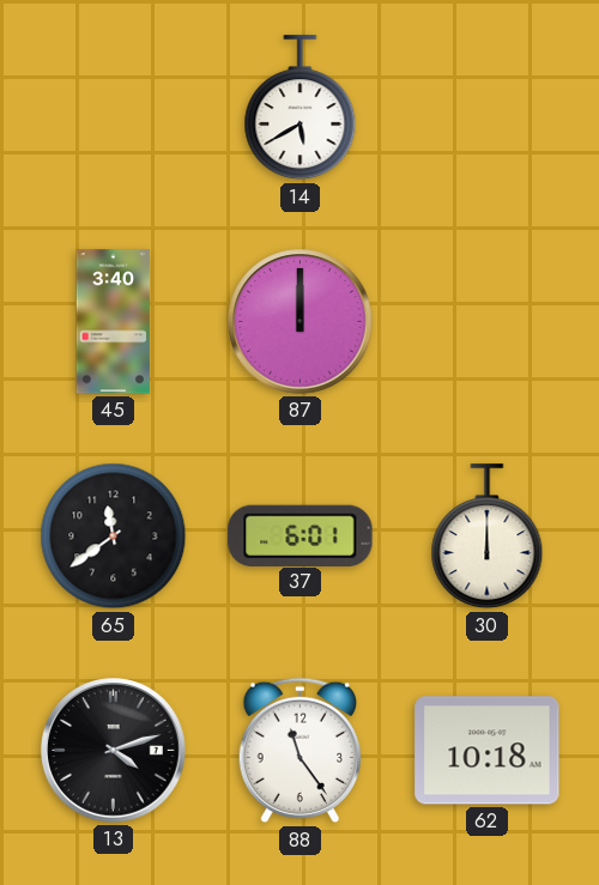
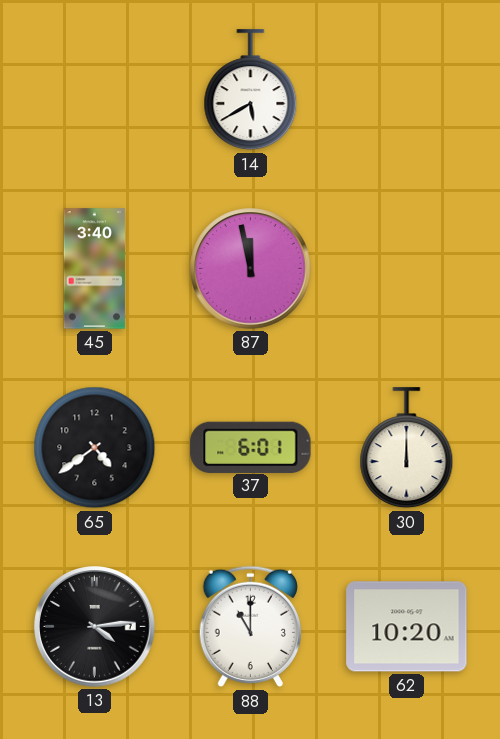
87: 12:00 -> 11:58 (251, 269)
65: 11:39 -> 4:39 (95, 448)
13: 4:12 -> 4:14 (95, 627)
88: 11:24 -> 11:00 (250, 627)
62: 10:18 -> 10:20 (407, 627)
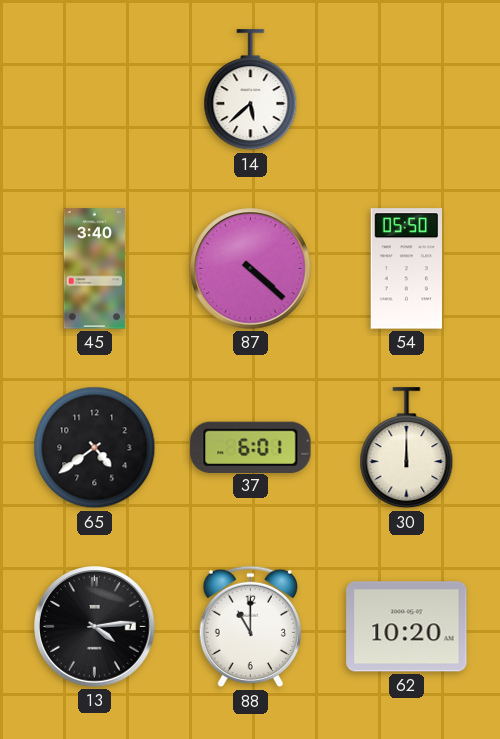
14: 5:40 -> 5:38 (251, 90)
87: 11:58 -> 4:22 (251, 269)
54: none -> 05:50 (406, 269)
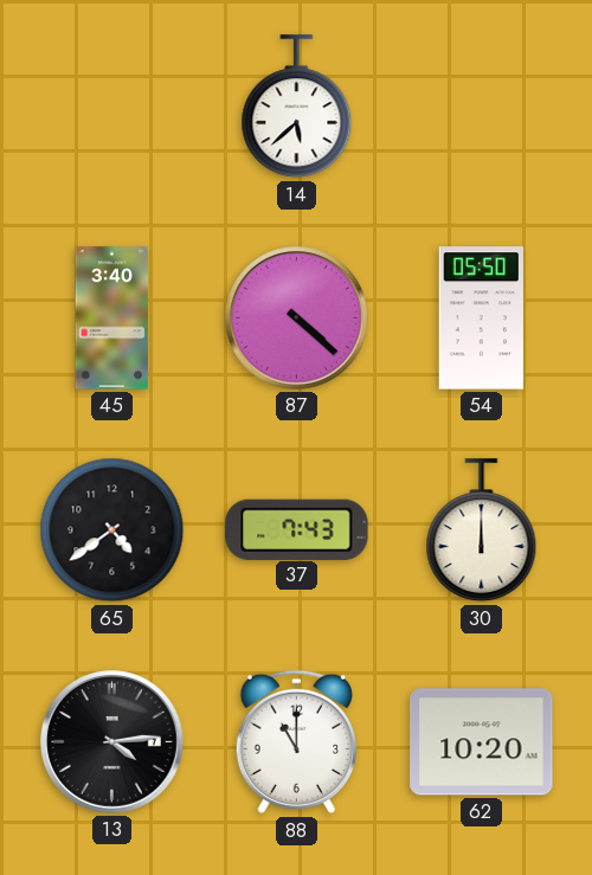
37: 6:01 -> 7:43 (297, 529)
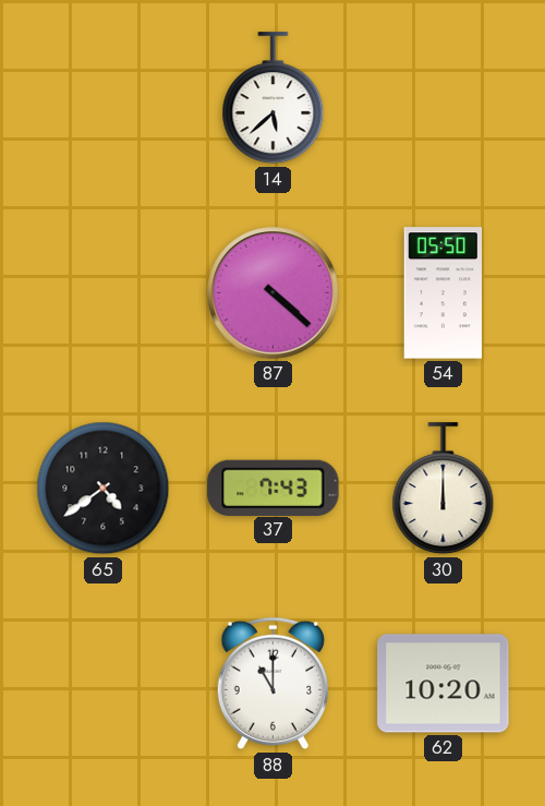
45: 3:40 -> none (112, 319)
13: 4:14 -> none (112, 742)
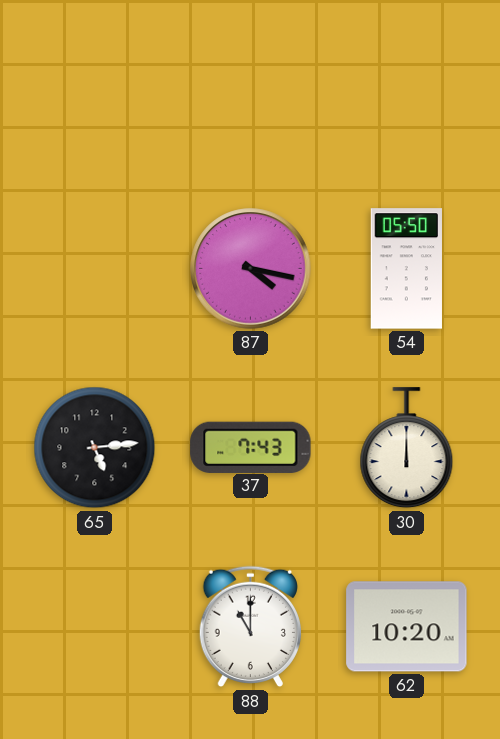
14: 5:38 -> none (274, 98)
87: 4:22 -> 4:17 (251, 269)
65: 4:39 -> 5:14 (95, 448)
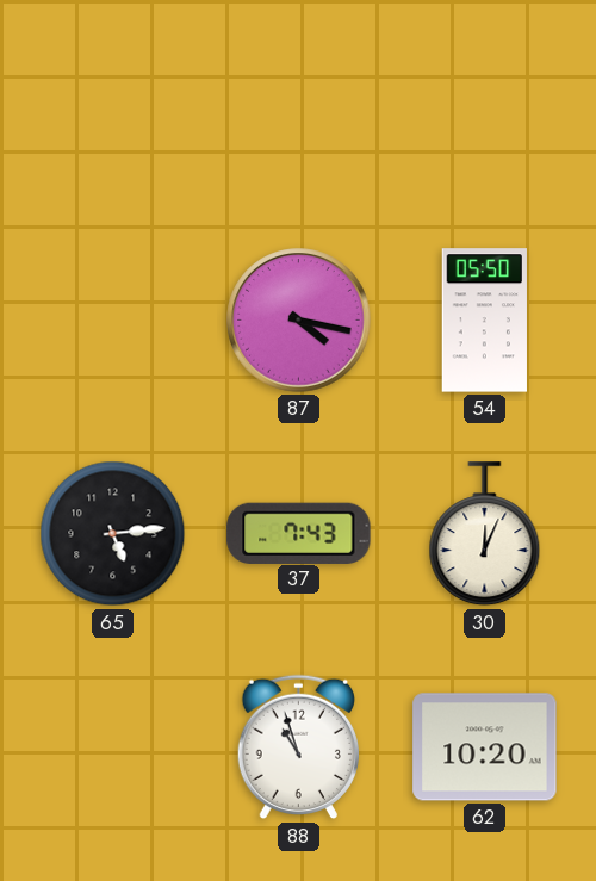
30: 12:00 -> 12:04 (485, 534)
88: 11:00 -> 10:57 (298, 747)
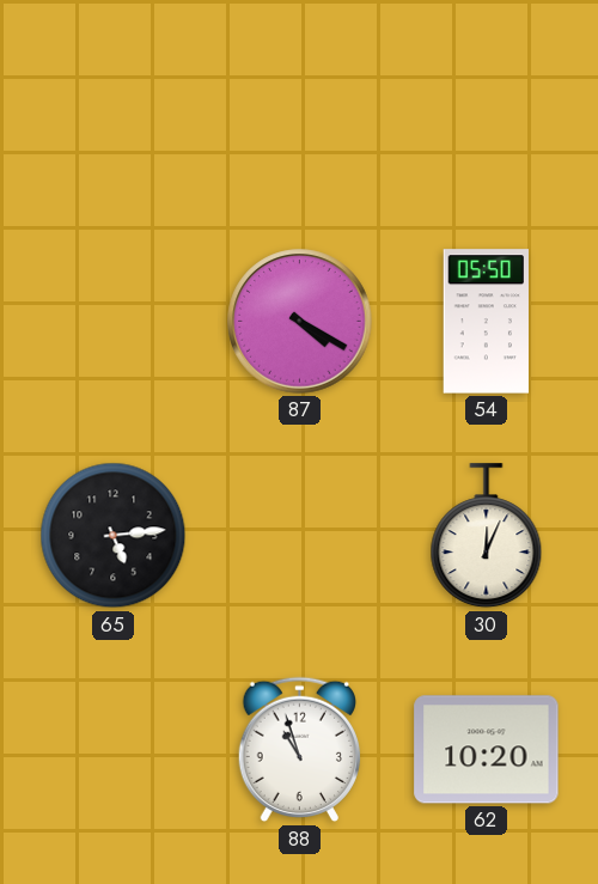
87: 4:17 -> 4:20 (300, 322)
37: 7:43 -> none (299, 533)
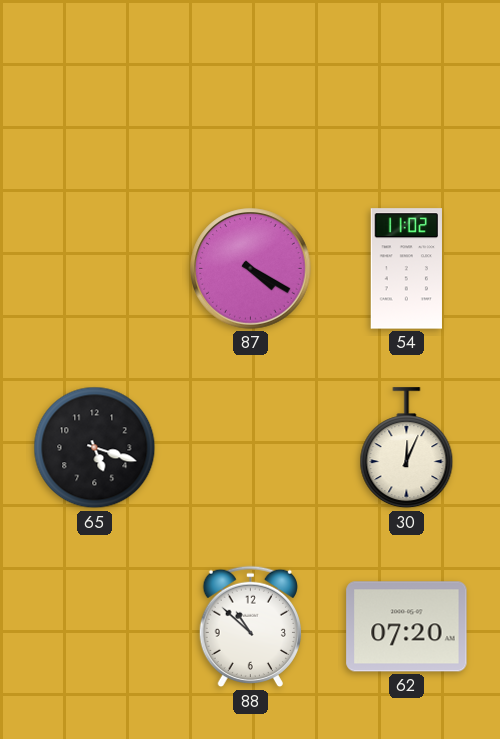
54: 05:50 -> 11:02 (406, 269)
65: 5:14 -> 5:18 (95, 448)
88: 10:57 -> 10:52 (250, 627)
62: 10:20 -> 07:20 (407, 627)
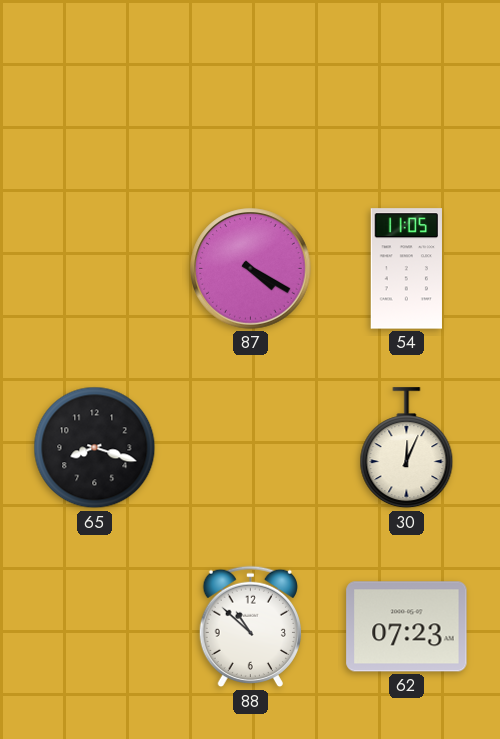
54: 11:02 -> 11:05 (406, 269)
65: 5:18 -> 8:18 (95, 448)
62: 07:20 -> 07:23 (407, 627)
